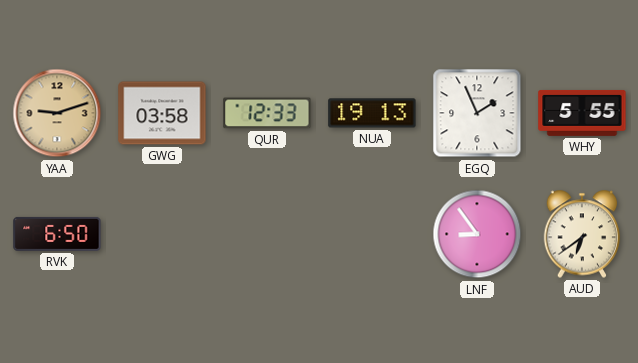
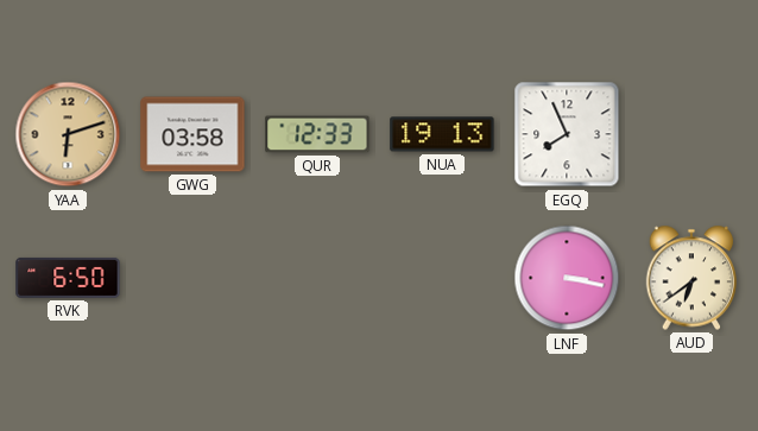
YAA: 9:12 -> 6:12 (68, 134)
EGQ: 1:56 -> 7:56 (567, 134)
WHY: 5:55 -> none (582, 113)
LNF: 8:54 -> 3:17 (567, 278)
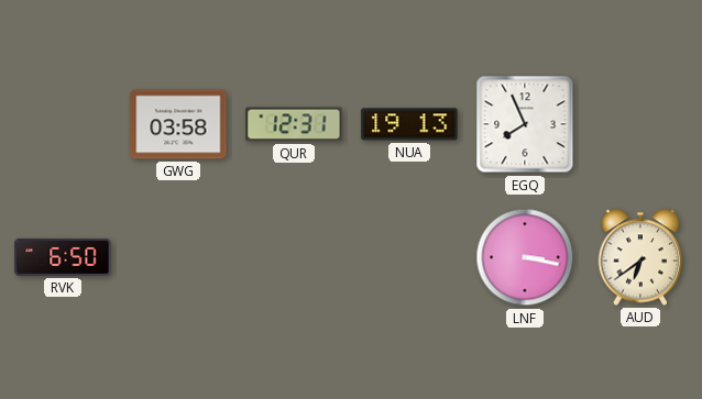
YAA: 6:12 -> none (68, 134)
QUR: 12:33 -> 12:31 (294, 124)
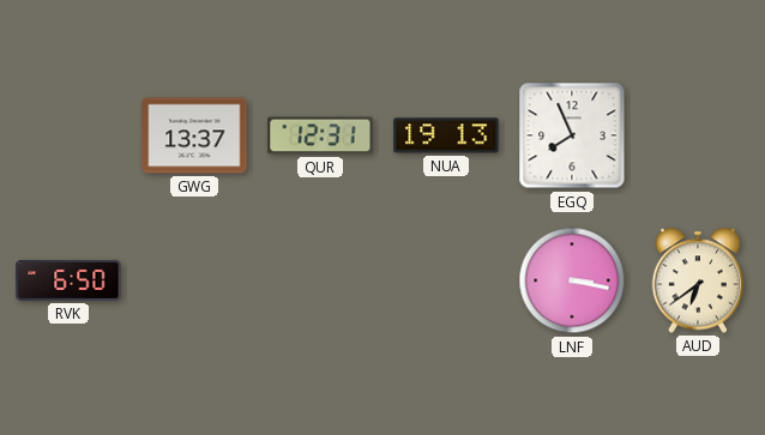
GWG: 03:58 -> 13:37 (194, 135)
